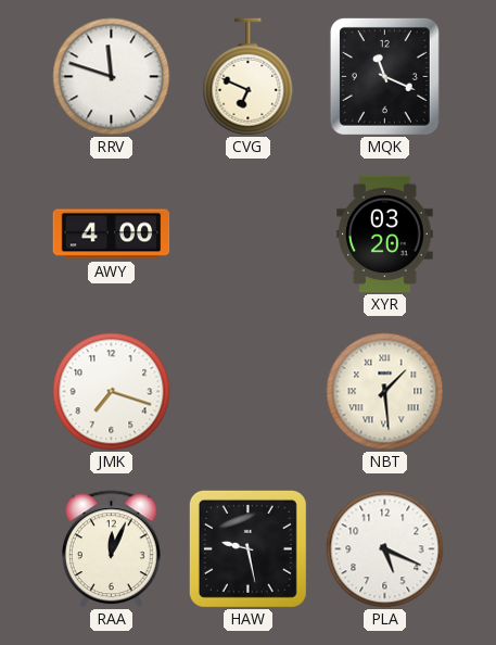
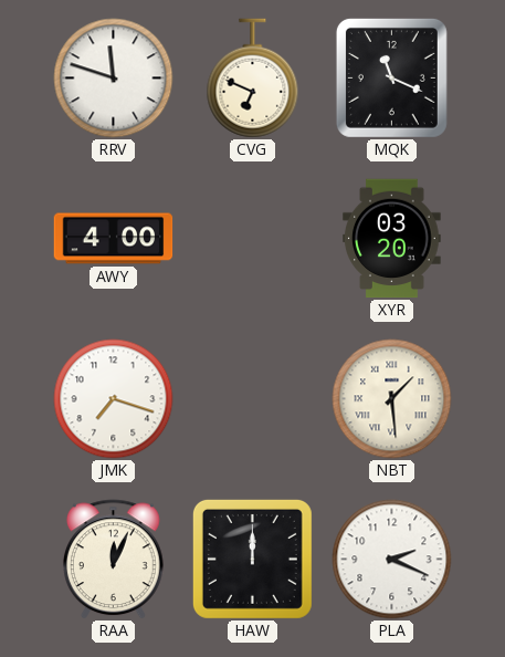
HAW: 9:28 -> 12:00 (252, 559)
PLA: 5:19 -> 2:19 (392, 560)
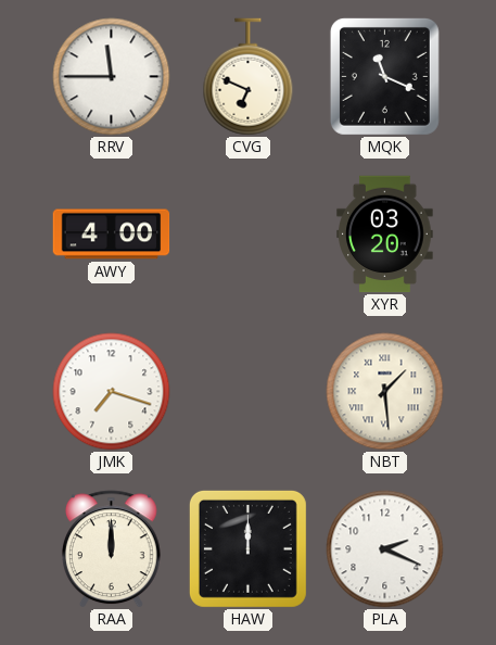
RRV: 11:48 -> 11:45 (112, 77)
RAA: 12:04 -> 12:00 (111, 549)
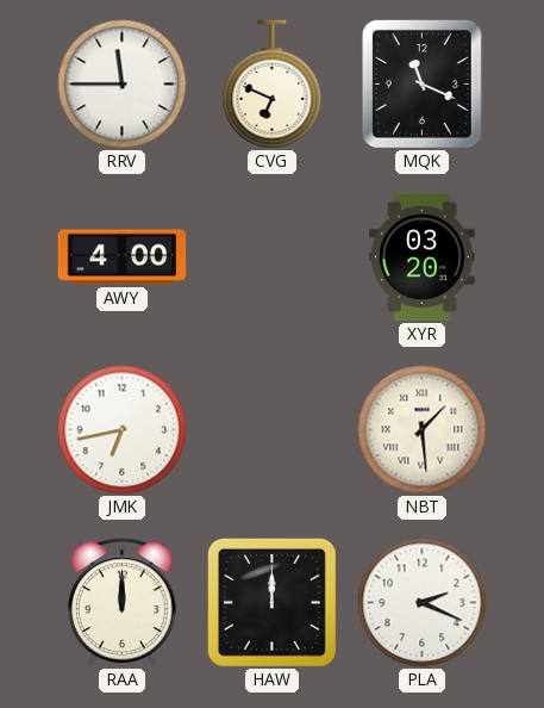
JMK: 7:18 -> 6:43 (123, 430)
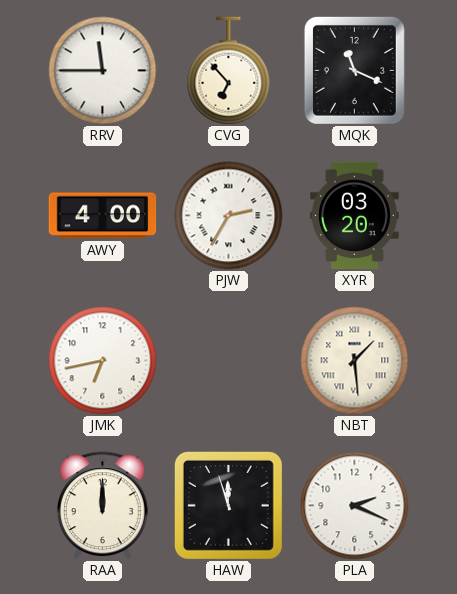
CVG: 6:49 -> 6:53 (229, 71)
PJW: none -> 2:35 (229, 216)
HAW: 12:00 -> 11:57 (228, 505)
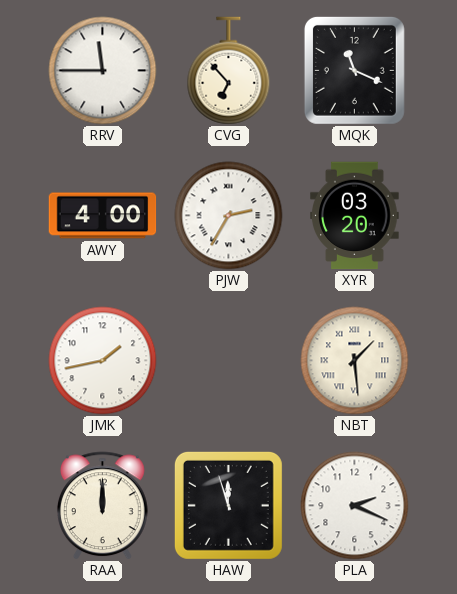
JMK: 6:43 -> 1:43 (103, 361)
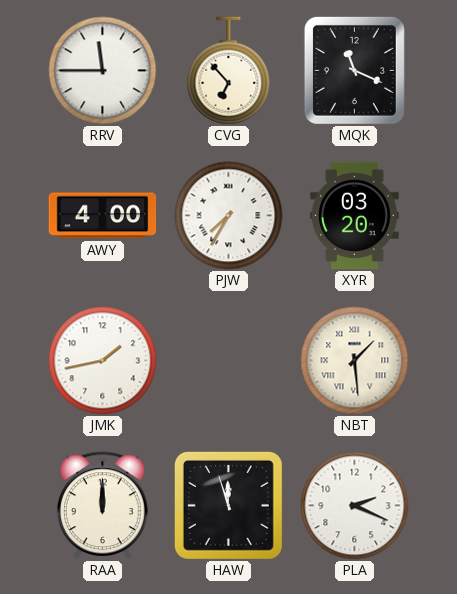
PJW: 2:35 -> 7:35 (229, 216)
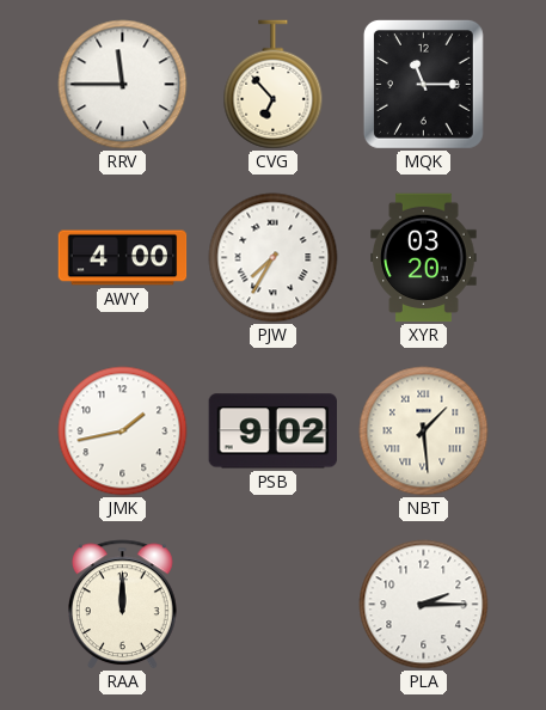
MQK: 11:19 -> 11:15 (423, 84)
PSB: none -> 9:02 (272, 431)
HAW: 11:57 -> none (228, 505)
PLA: 2:19 -> 2:15 (424, 605)
